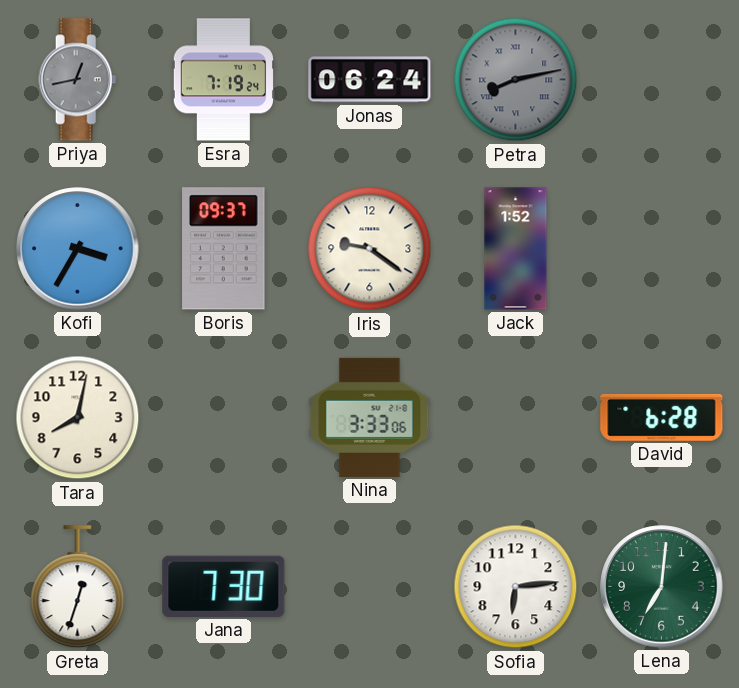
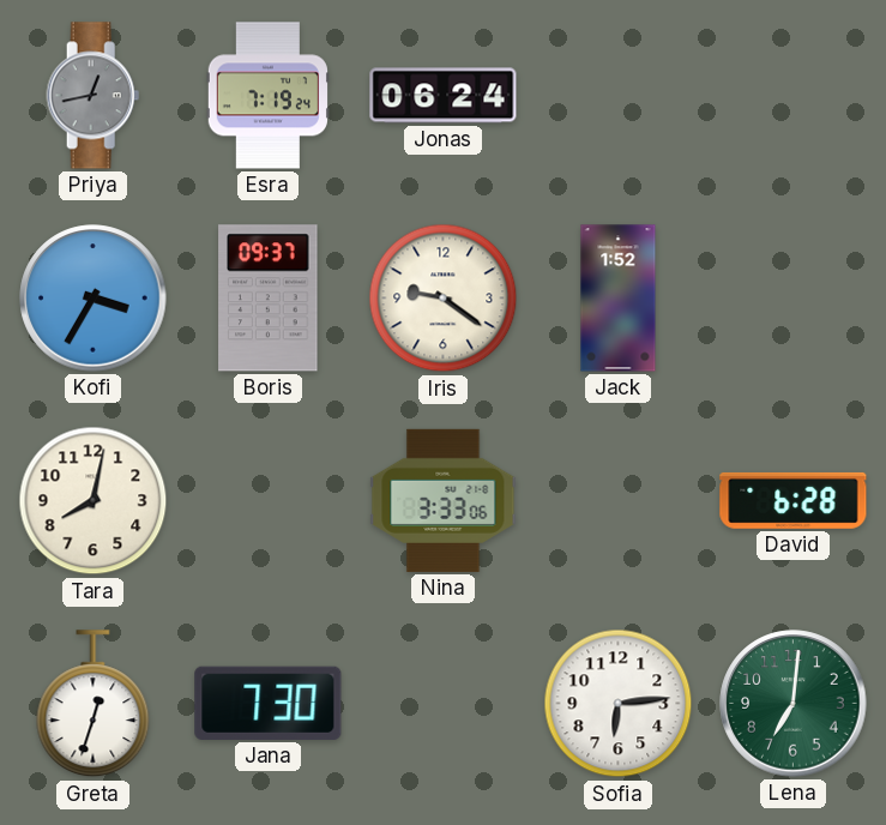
Petra: 8:13 -> none (516, 80)
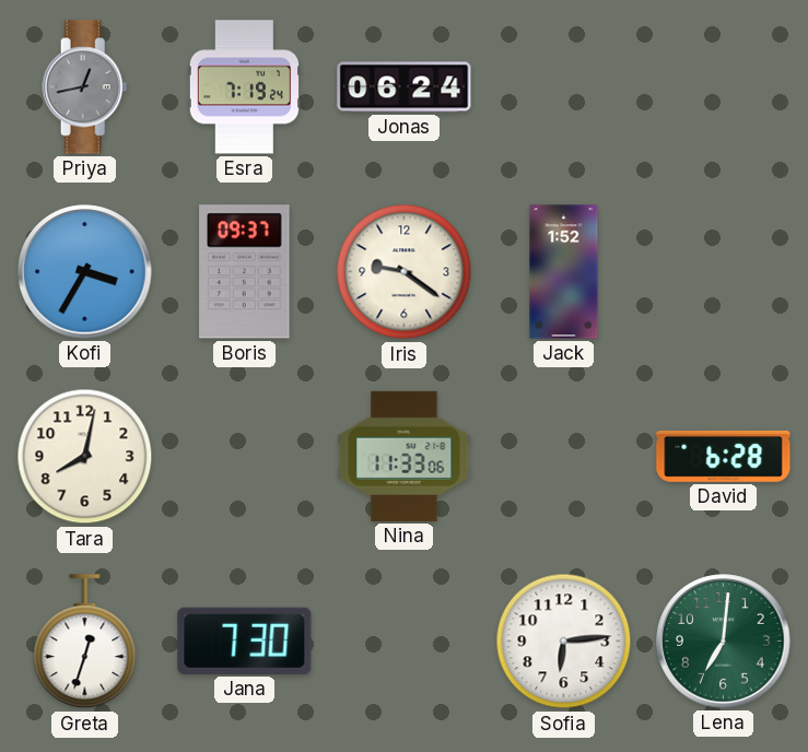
Nina: 3:33 -> 11:33 (405, 456)
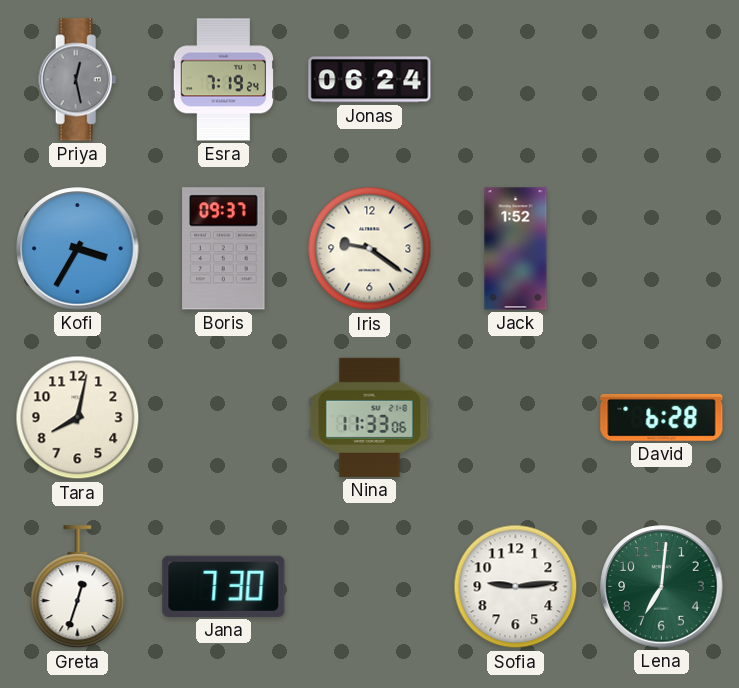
Priya: 12:43 -> 12:28 (78, 80)
Sofia: 6:14 -> 9:14 (516, 587)
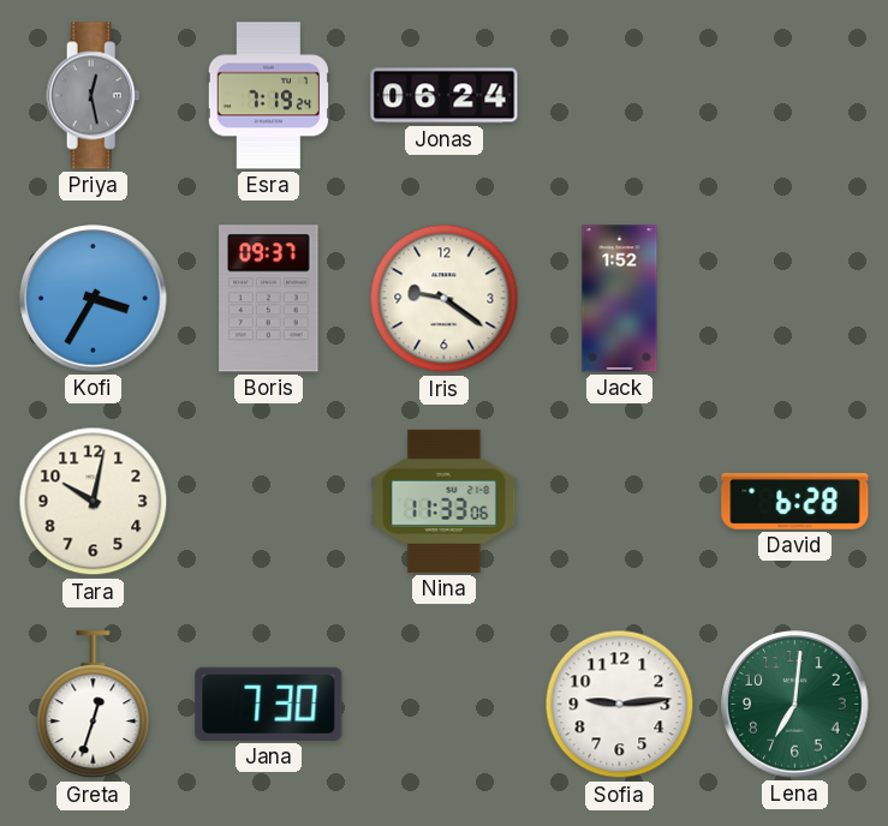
Tara: 8:02 -> 10:02 (94, 502)
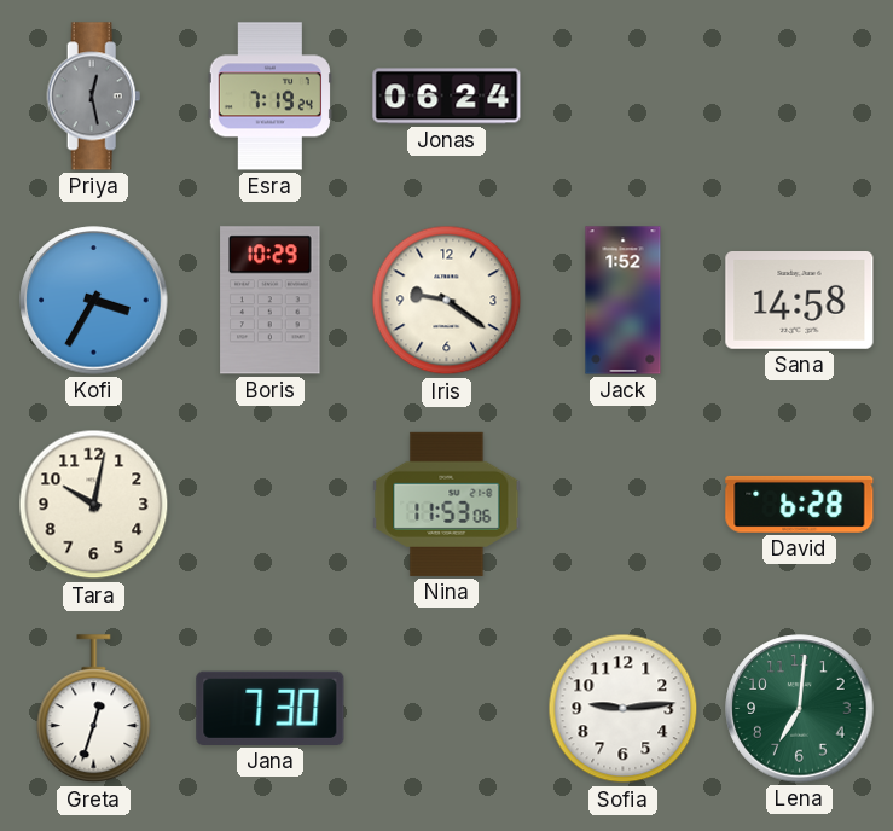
Boris: 09:37 -> 10:29 (271, 301)
Sana: none -> 14:58 (800, 301)
Nina: 11:33 -> 11:53 (447, 504)
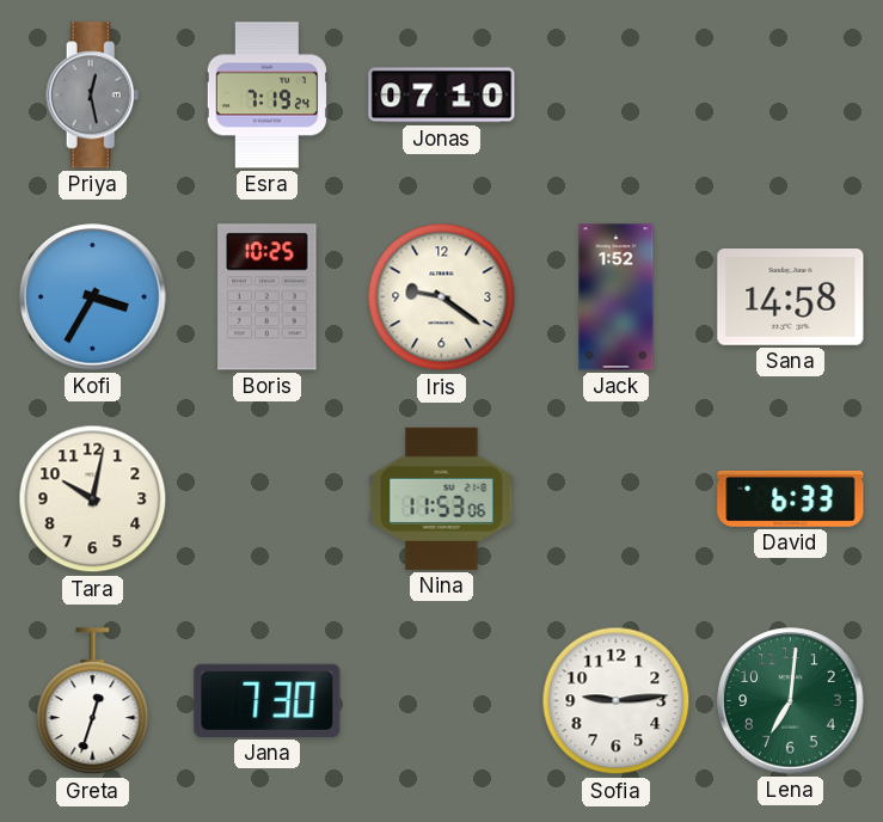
Jonas: 06:24 -> 07:10 (442, 96)
Boris: 10:29 -> 10:25 (268, 297)
David: 6:28 -> 6:33 (791, 498)
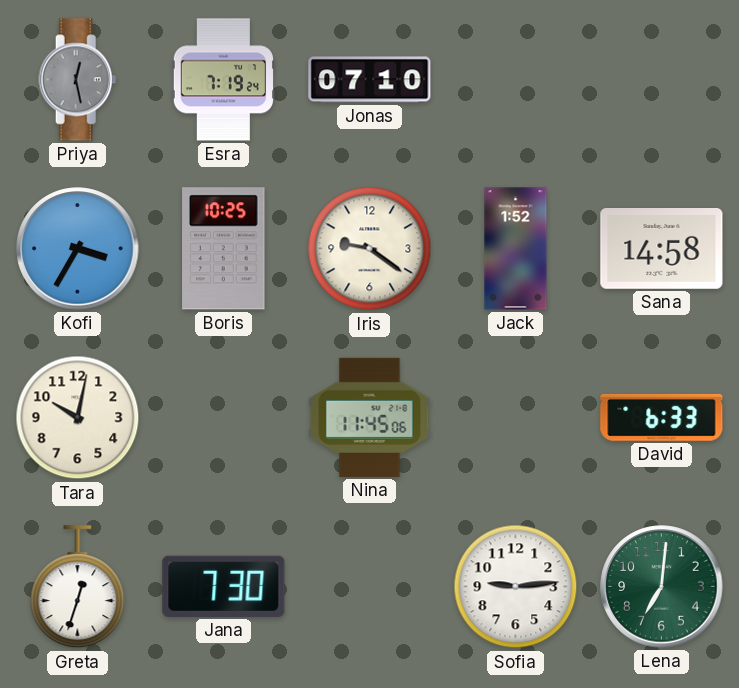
Nina: 11:53 -> 11:45 (370, 417)
